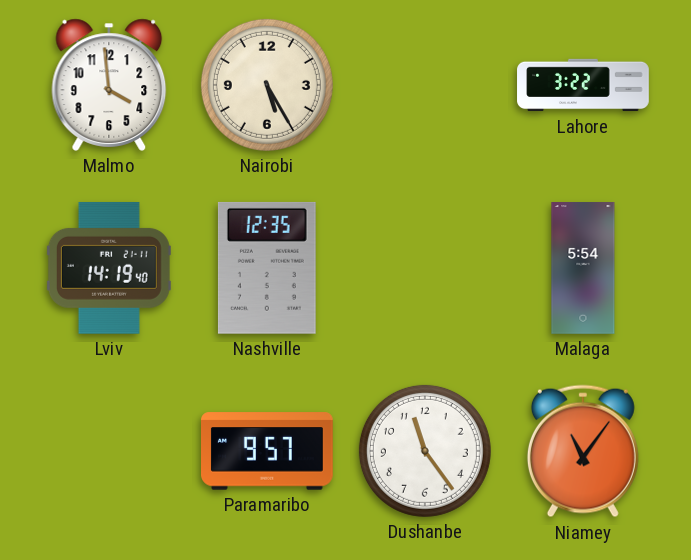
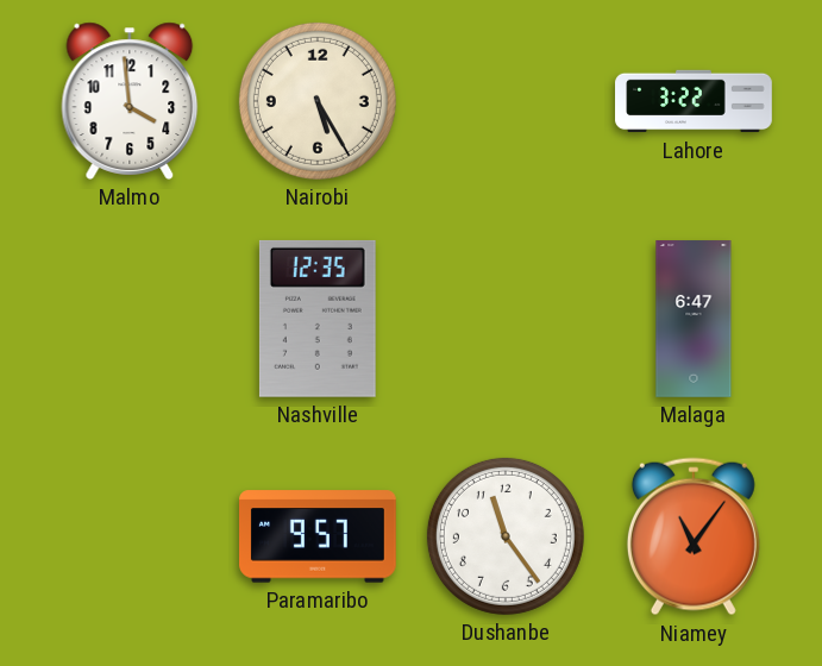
Lviv: 14:19 -> none (109, 268)
Malaga: 5:54 -> 6:47 (694, 319)
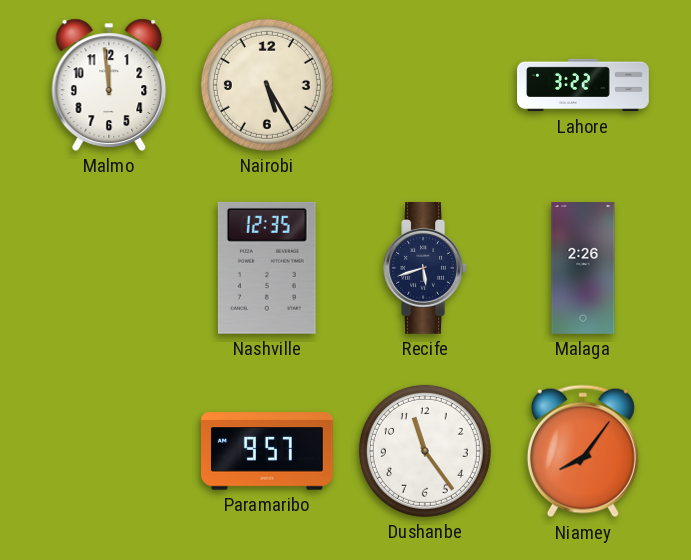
Malmo: 3:59 -> 11:59 (109, 85)
Recife: none -> 5:42 (425, 269)
Malaga: 6:47 -> 2:26 (583, 268)
Niamey: 11:06 -> 8:06 (583, 451)
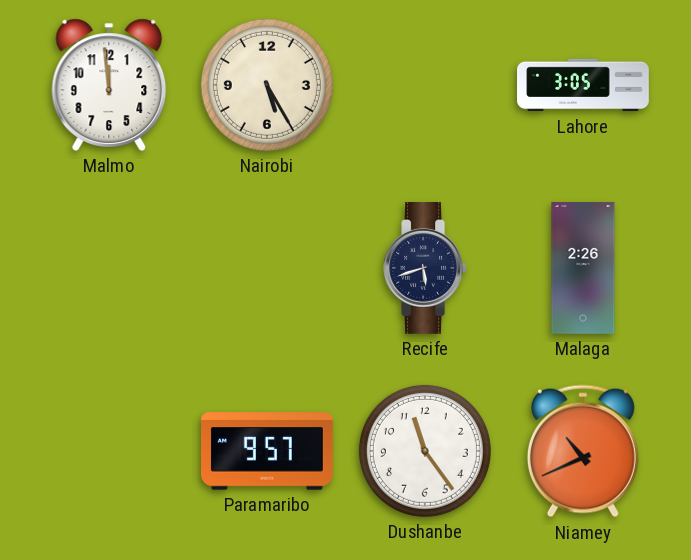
Lahore: 3:22 -> 3:05 (583, 85)
Nashville: 12:35 -> none (267, 268)
Niamey: 8:06 -> 10:41 (583, 451)
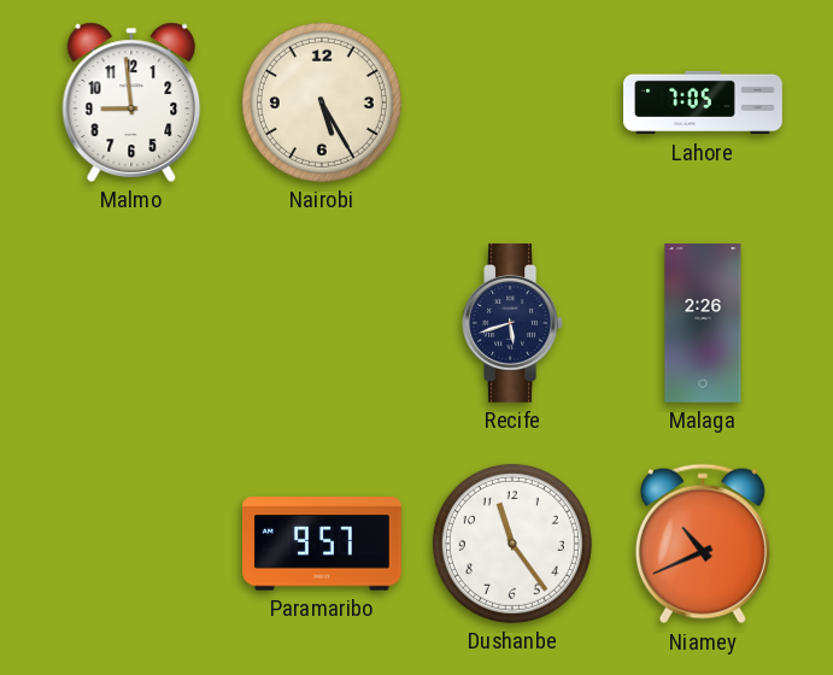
Malmo: 11:59 -> 8:59 (131, 102)
Lahore: 3:05 -> 7:05 (703, 102)
